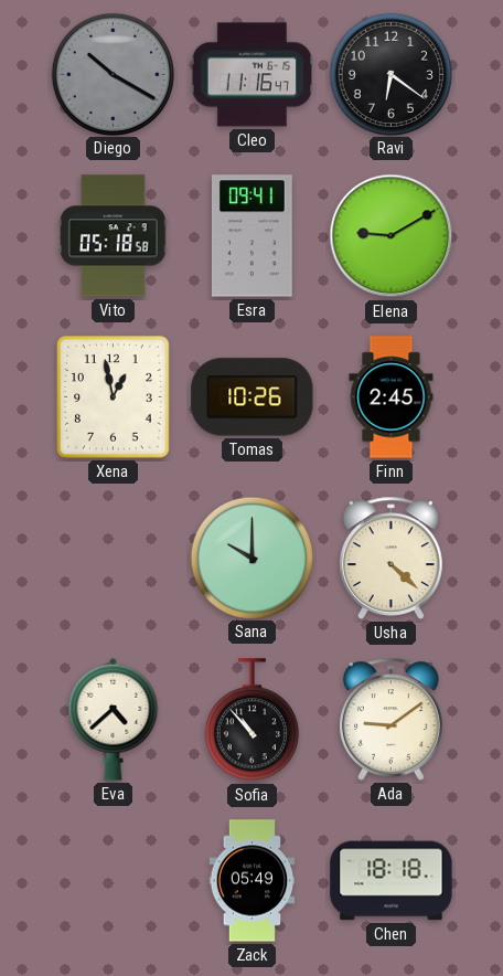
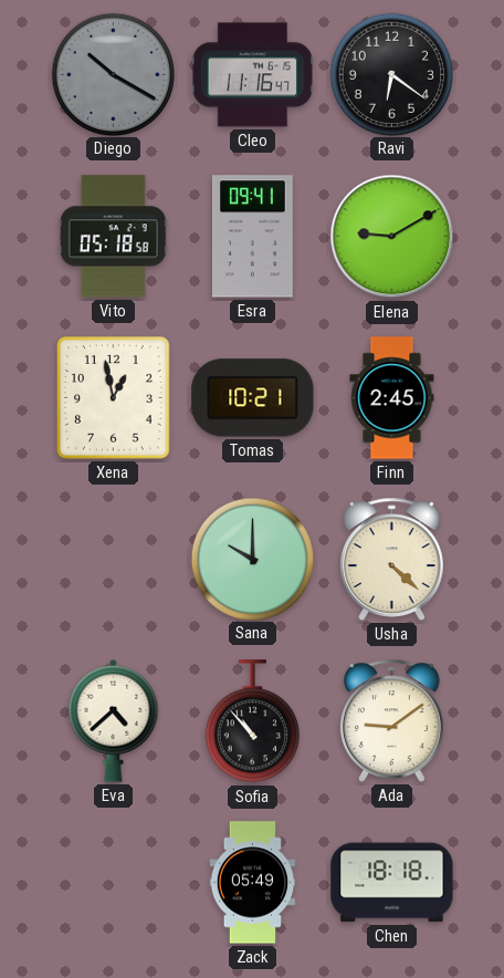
Tomas: 10:26 -> 10:21 (253, 398)
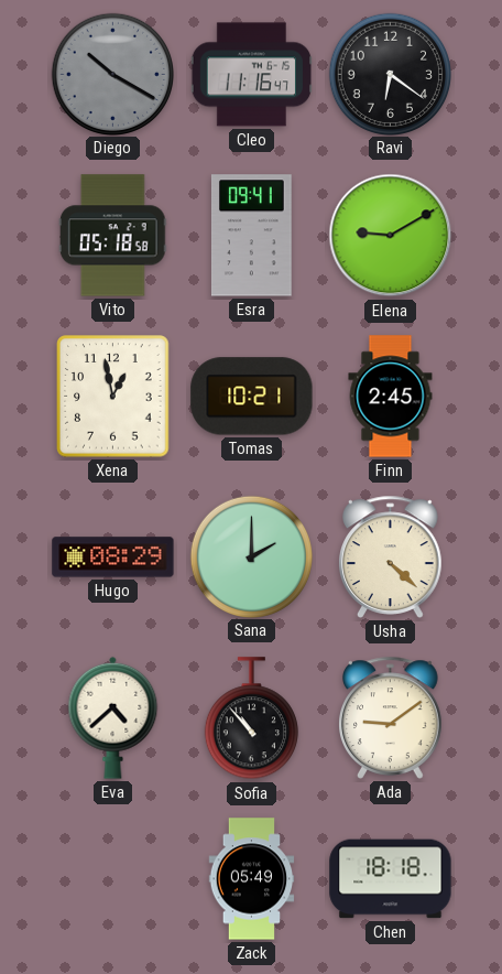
Hugo: none -> 08:29 (113, 558)
Sana: 10:00 -> 2:00 (251, 556)
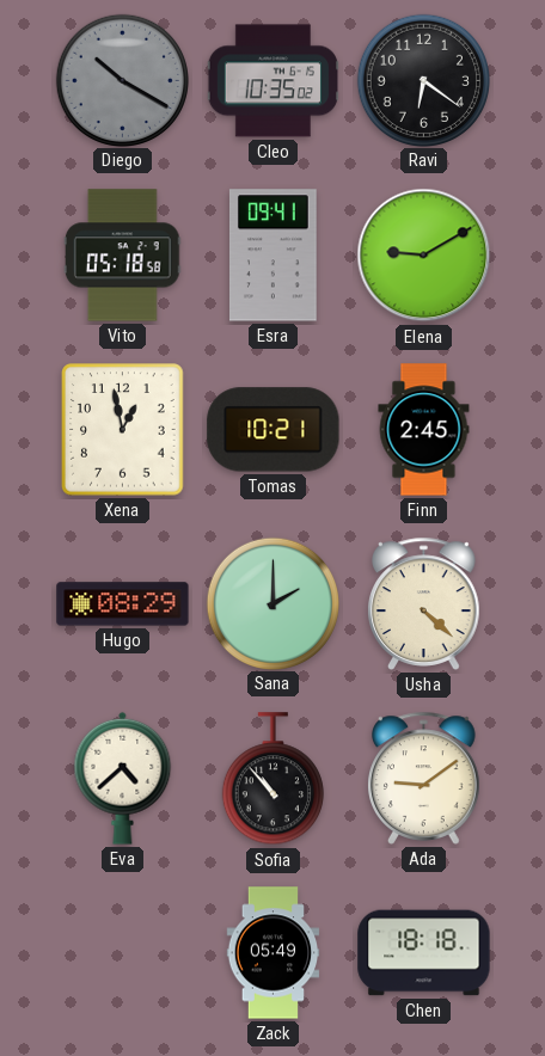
Cleo: 11:16 -> 10:35 (272, 81)
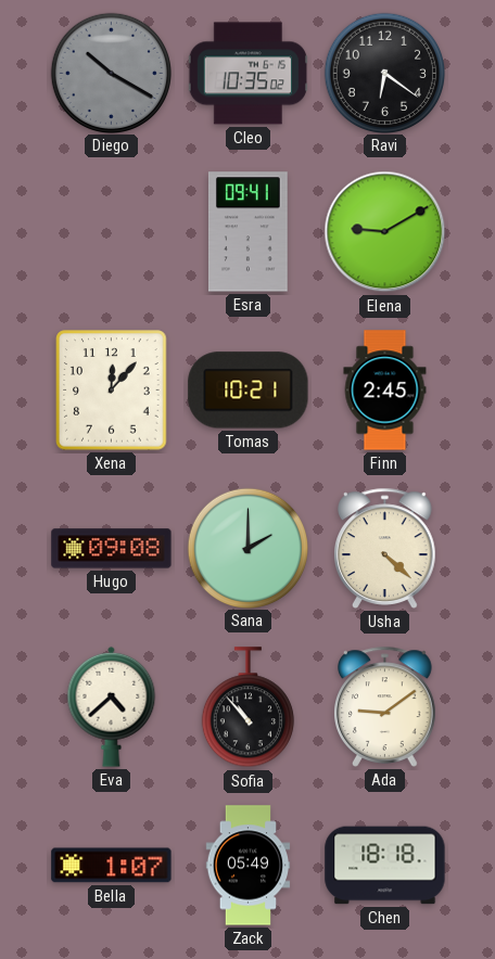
Vito: 05:18 -> none (122, 256)
Xena: 12:58 -> 12:07 (112, 391)
Hugo: 08:29 -> 09:08 (112, 549)
Bella: none -> 1:07 (112, 866)
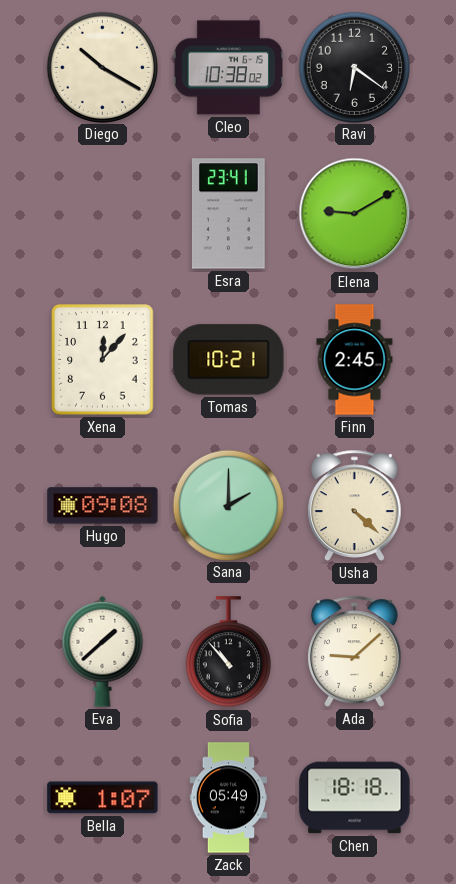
Diego dial: grey -> cream (102, 67)
Cleo: 10:35 -> 10:38 (228, 68)
Esra: 09:41 -> 23:41 (229, 214)
Eva: 4:38 -> 1:38 (103, 651)
Ada: 9:09 -> 9:08 (355, 651)
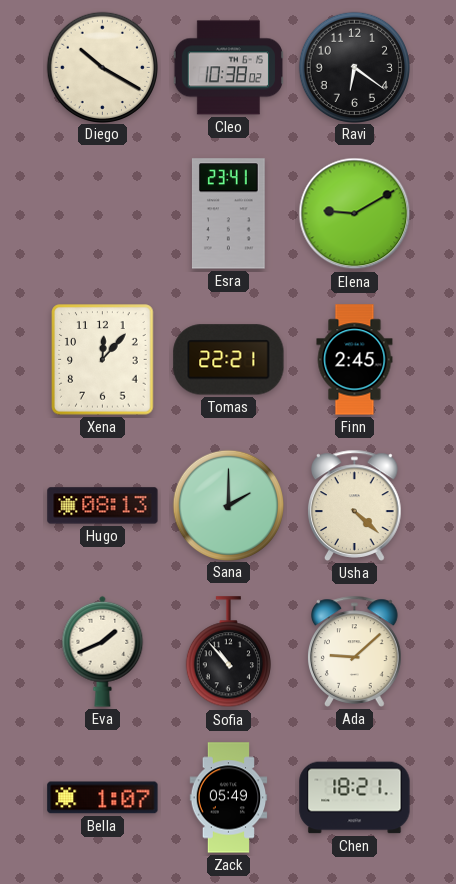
Tomas: 10:21 -> 22:21 (229, 360)
Hugo: 09:08 -> 08:13 (103, 506)
Eva: 1:38 -> 1:41 (103, 651)
Chen: 18:18 -> 18:21 (355, 798)
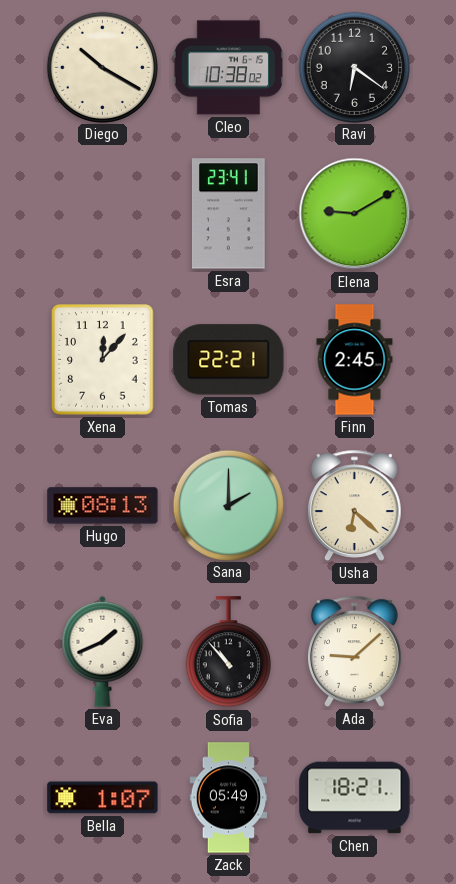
Usha: 4:22 -> 6:22 (355, 505)
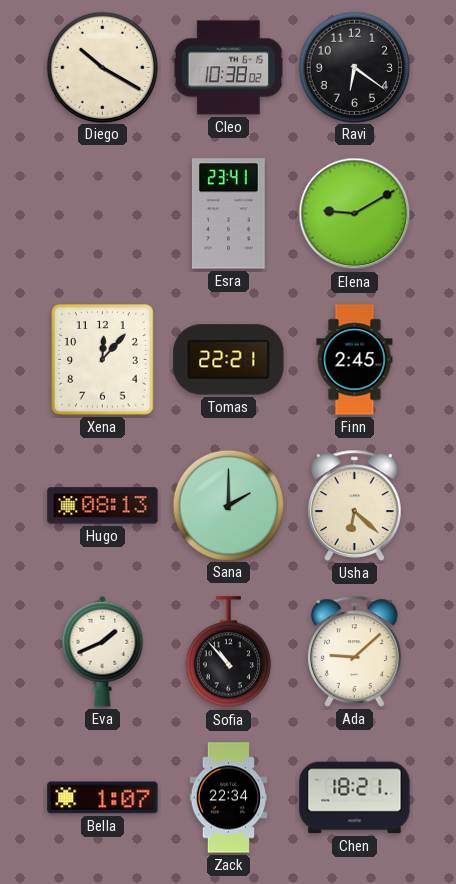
Zack: 05:49 -> 22:34 (229, 798)
